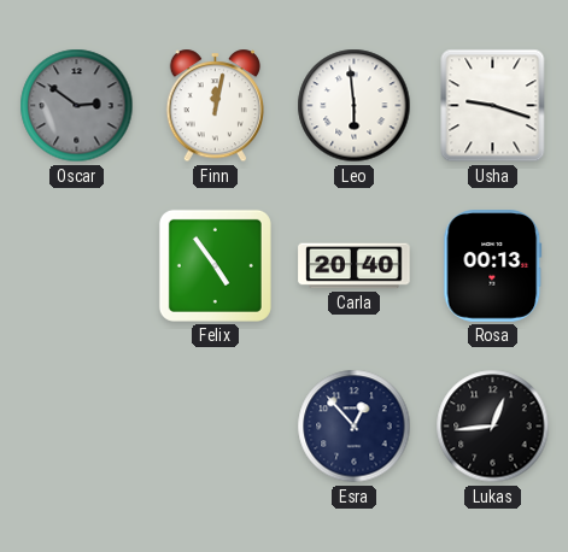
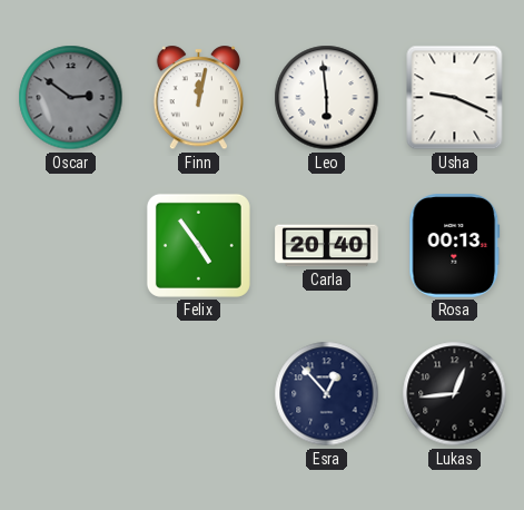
Usha: 9:18 -> 9:19 (455, 98)
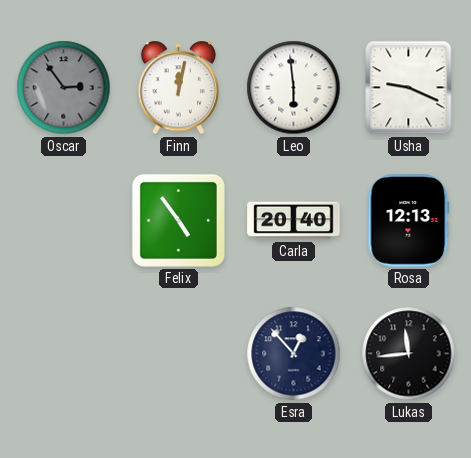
Oscar: 2:51 -> 2:54 (64, 88)
Rosa: 00:13 -> 12:13 (409, 221)
Lukas: 12:44 -> 11:44 (409, 354)
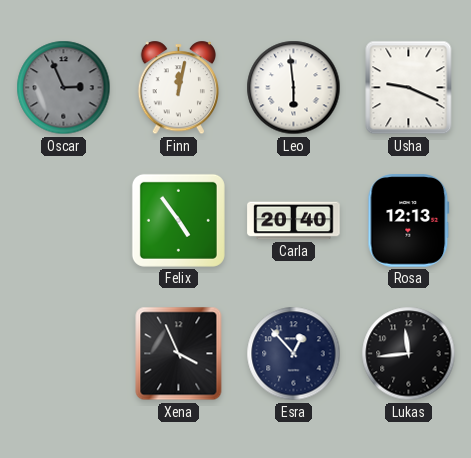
Oscar: 2:54 -> 2:56 (64, 88)
Xena: none -> 3:56 (179, 354)
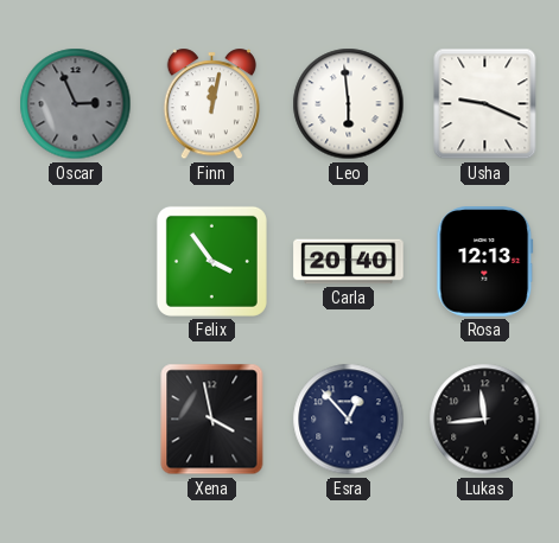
Felix: 4:54 -> 3:54 (211, 261)
Xena: 3:56 -> 3:58 (212, 420)
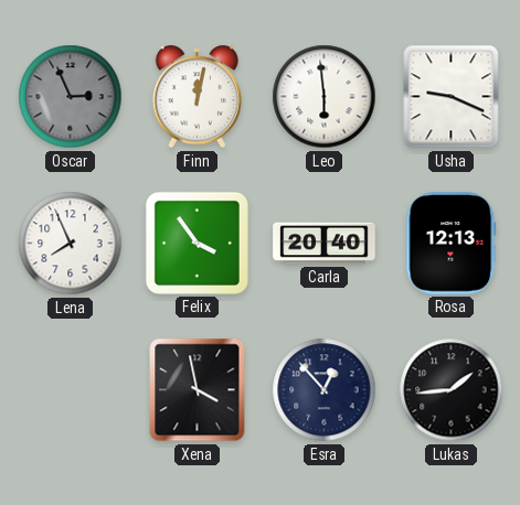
Lena: none -> 7:56 (71, 244)
Lukas: 11:44 -> 1:44 (452, 390)
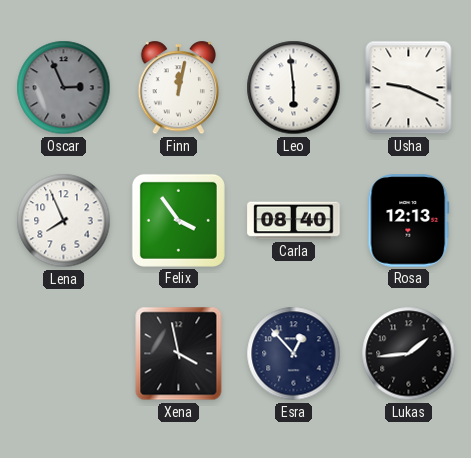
Carla: 20:40 -> 08:40 (294, 221)
